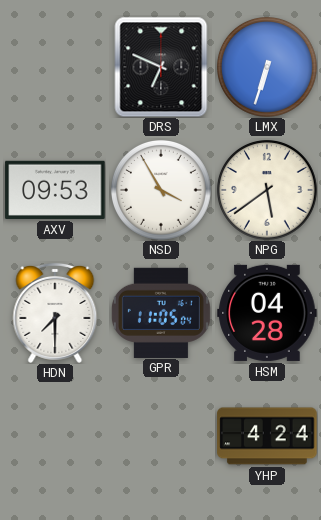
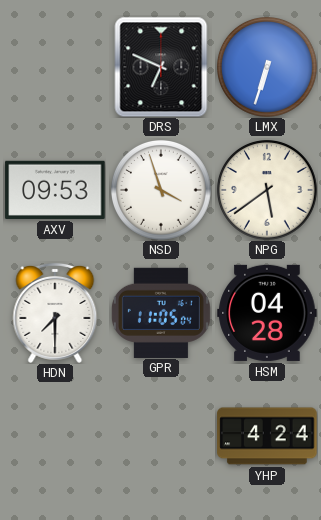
NSD: 3:55 -> 3:57 (162, 191)
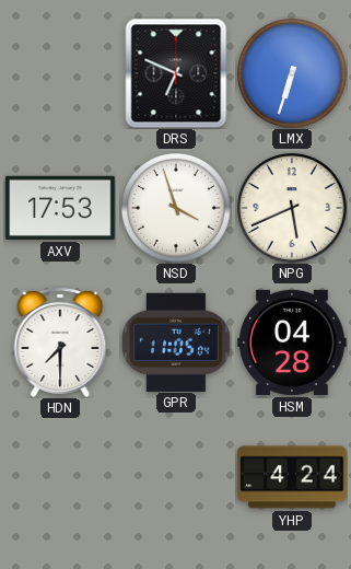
AXV: 09:53 -> 17:53 (60, 208)
NPG: 5:39 -> 5:41 (293, 209)
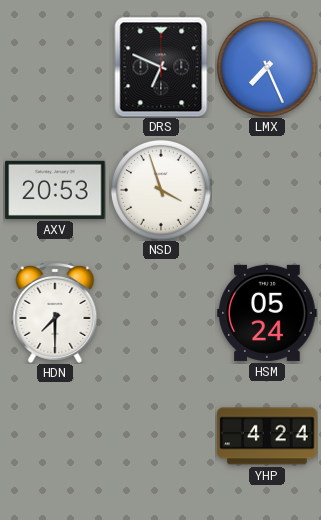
LMX: 6:33 -> 7:26 (268, 68)
AXV: 17:53 -> 20:53 (55, 190)
NPG: 5:41 -> none (293, 209)
GPR: 11:05 -> none (176, 341)
HSM: 04:28 -> 05:24 (267, 313)
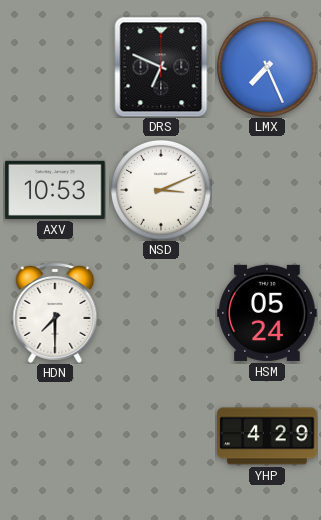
AXV: 20:53 -> 10:53 (55, 190)
NSD: 3:57 -> 3:11 (162, 191)
YHP: 4:24 -> 4:29 (267, 436)
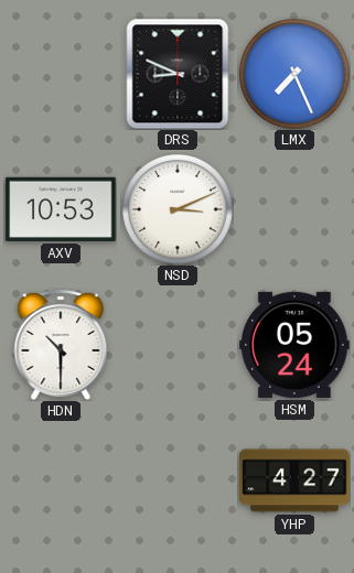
DRS: 6:49 -> 8:49 (178, 74)
HDN: 7:30 -> 10:30 (61, 345)
YHP: 4:29 -> 4:27 (294, 480)
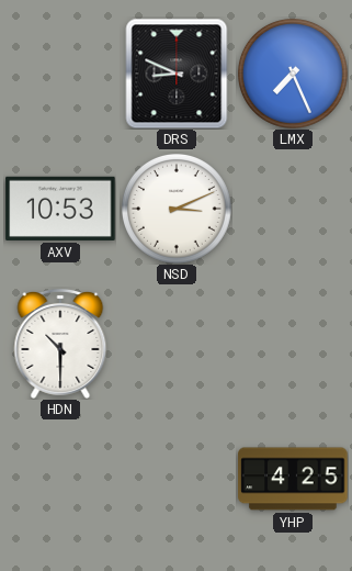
HSM: 05:24 -> none (294, 345)
YHP: 4:27 -> 4:25 (293, 479)
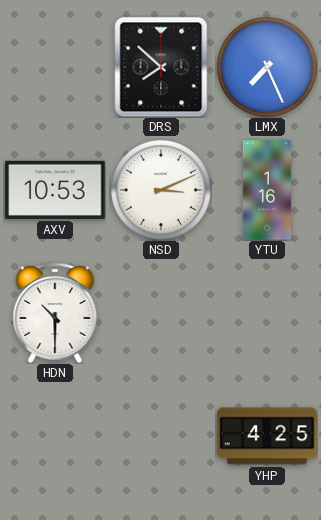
DRS: 8:49 -> 7:52 (161, 67)
YTU: none -> 1:16 (267, 190)
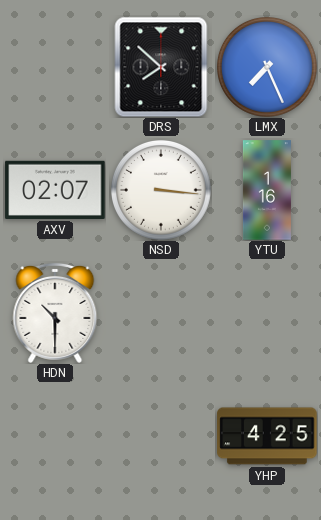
AXV: 10:53 -> 02:07 (55, 190)
NSD: 3:11 -> 3:16 (162, 191)
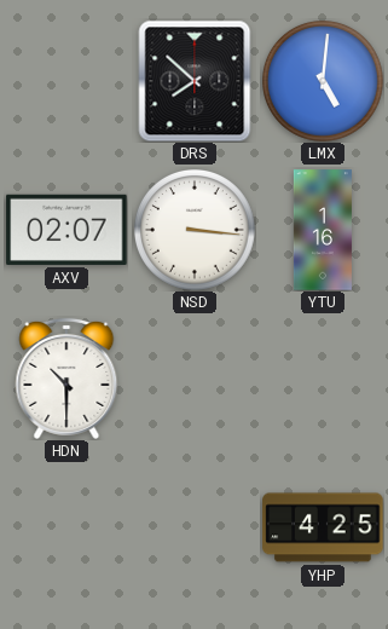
LMX: 7:26 -> 5:01 (324, 82)
